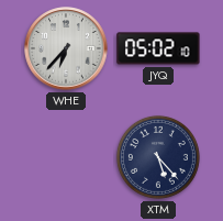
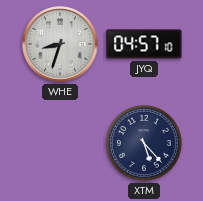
WHE: 6:37 -> 8:33 (60, 44)
JYQ: 05:02 -> 04:57 (144, 44)
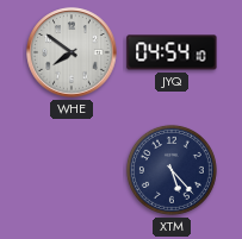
WHE: 8:33 -> 7:51 (72, 52)
JYQ: 04:57 -> 04:54 (172, 52)
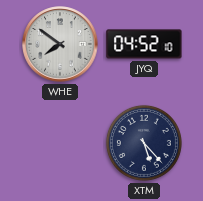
JYQ: 04:54 -> 04:52 (144, 44)
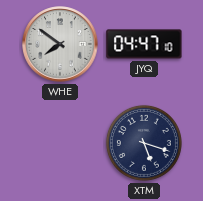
JYQ: 04:52 -> 04:47 (144, 44)
XTM: 5:23 -> 5:18 (144, 143)
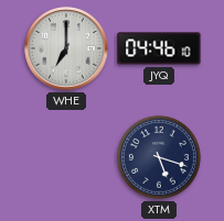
WHE: 7:51 -> 7:00 (66, 48)
JYQ: 04:47 -> 04:46 (159, 48)
